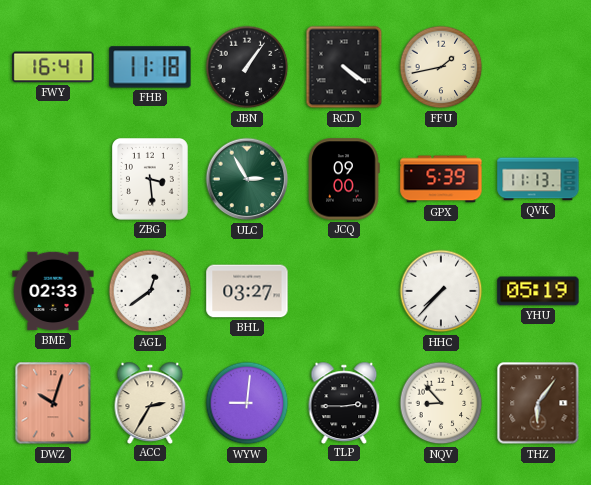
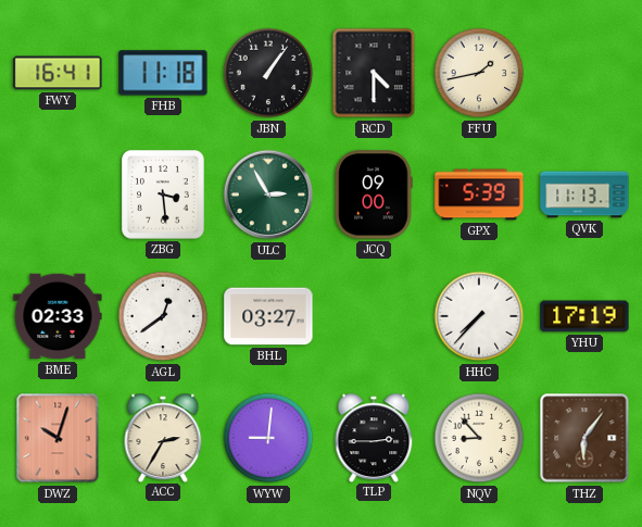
RCD: 4:21 -> 4:30 (374, 73)
YHU: 05:19 -> 17:19 (584, 316)
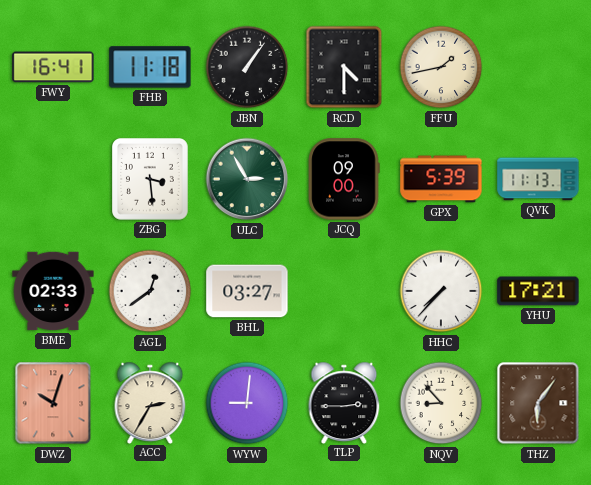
YHU: 17:19 -> 17:21 (538, 291)
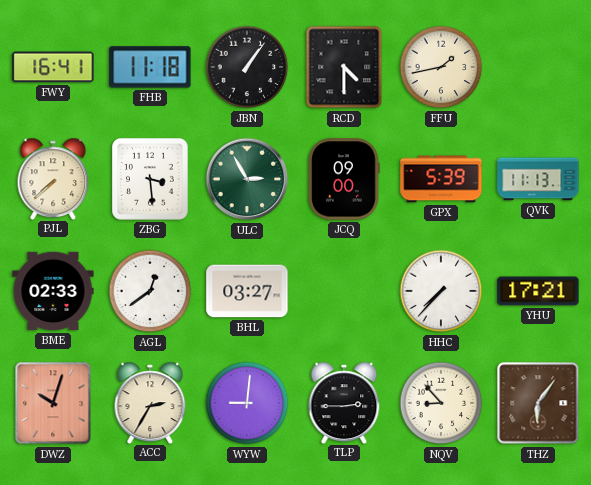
PJL: none -> 7:38 (53, 178)
